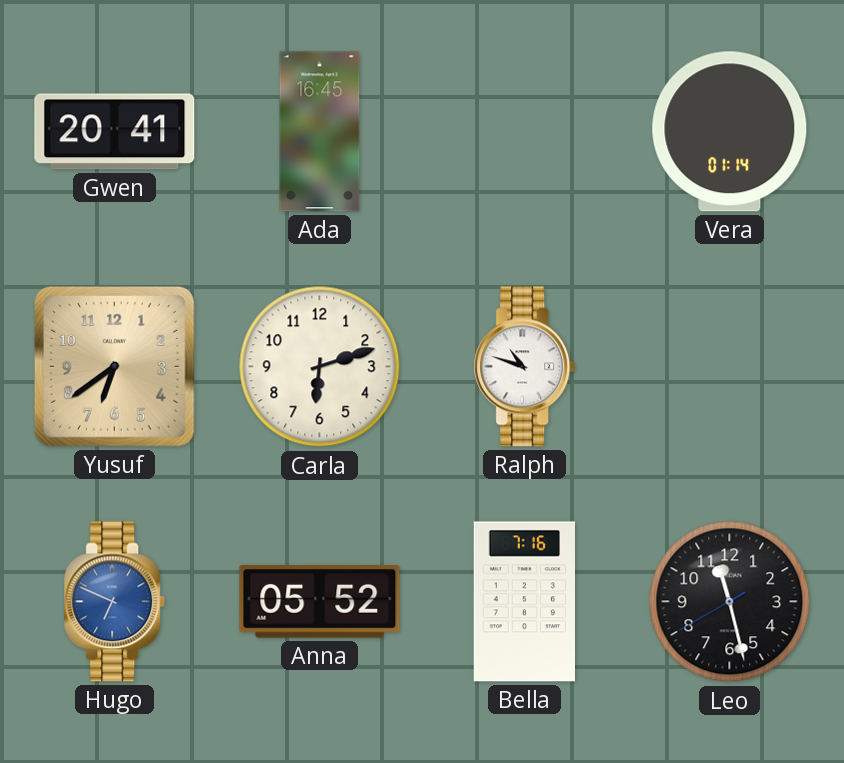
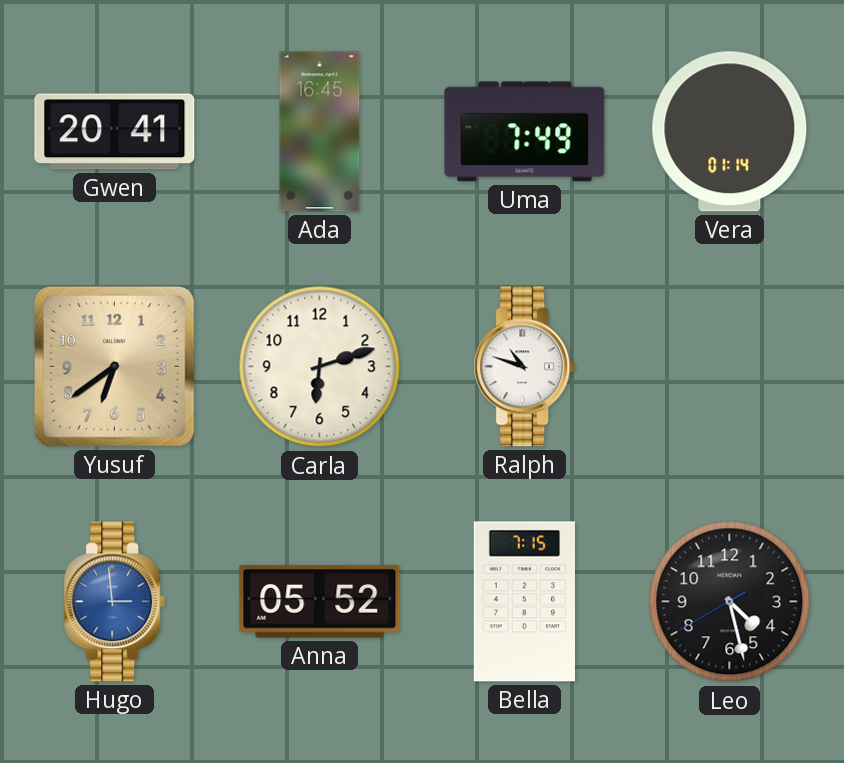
Uma: none -> 7:49 (525, 132)
Hugo: 6:49 -> 2:59 (115, 602)
Bella: 7:16 -> 7:15 (524, 602)
Leo: 11:27 -> 4:27 (730, 602)
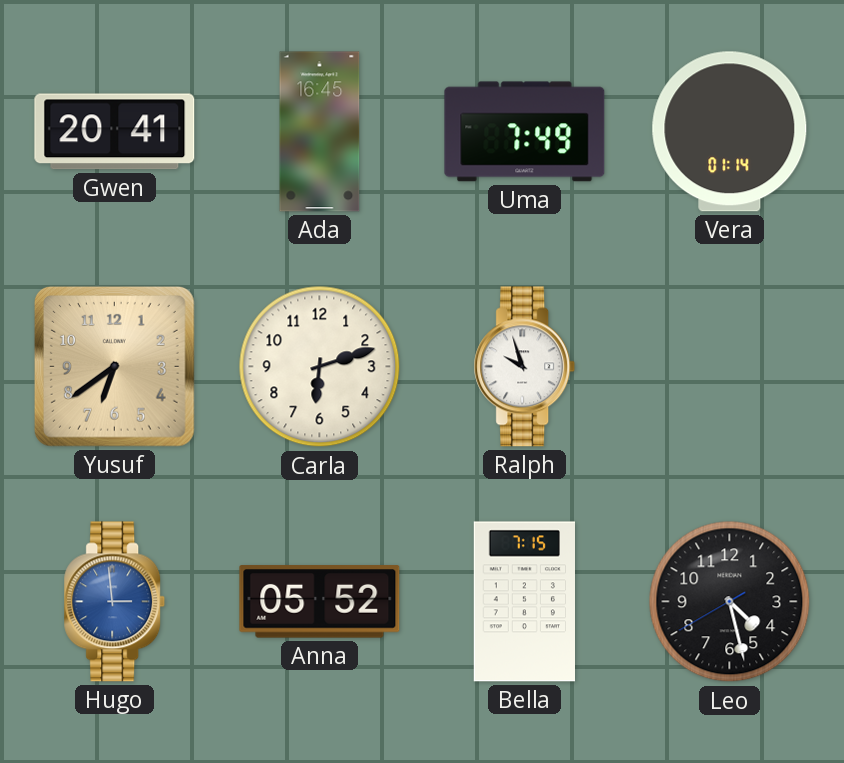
Ralph: 10:48 -> 9:57 (525, 367)
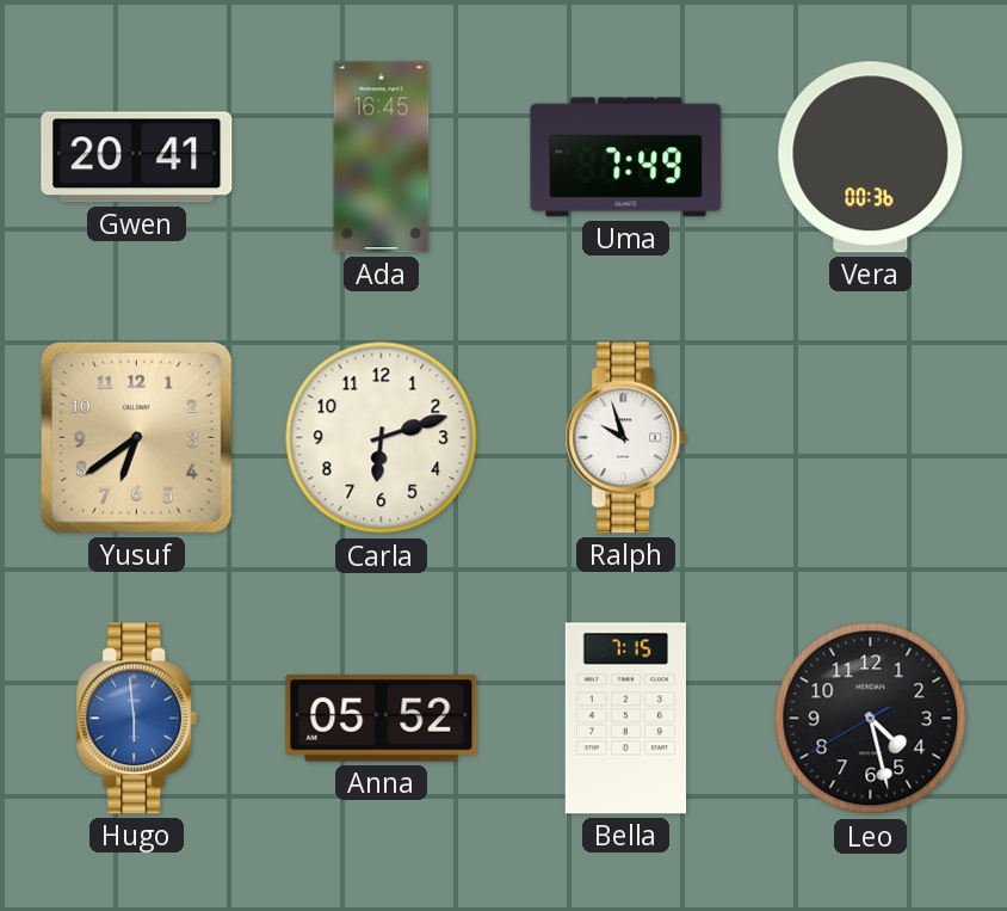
Vera: 01:14 -> 00:36 (871, 158)
Hugo: 2:59 -> 5:59 (137, 719)
